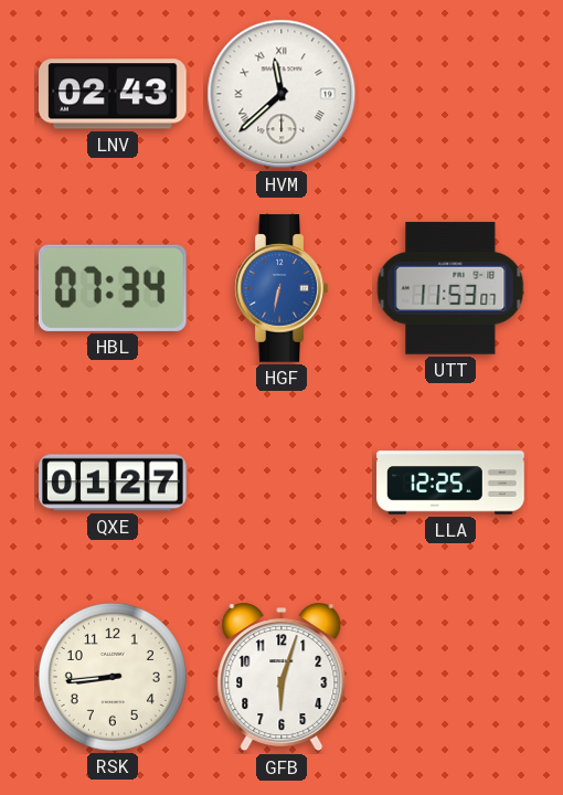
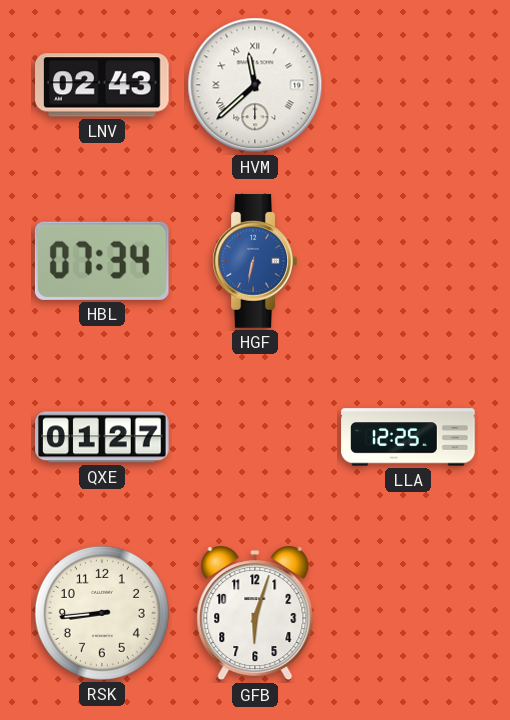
UTT: 11:53 -> none (450, 288)
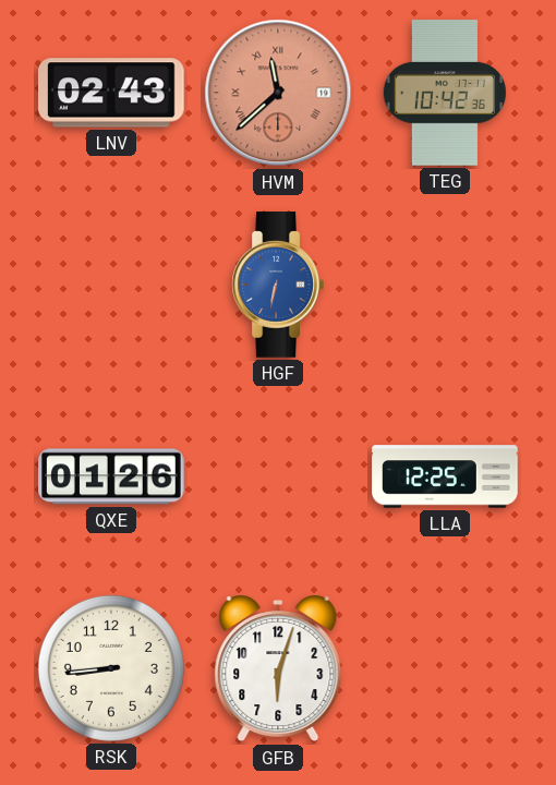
HVM dial: white -> salmon (278, 93)
TEG: none -> 10:42 (445, 93)
HBL: 07:34 -> none (102, 261)
QXE: 01:27 -> 01:26 (111, 476)
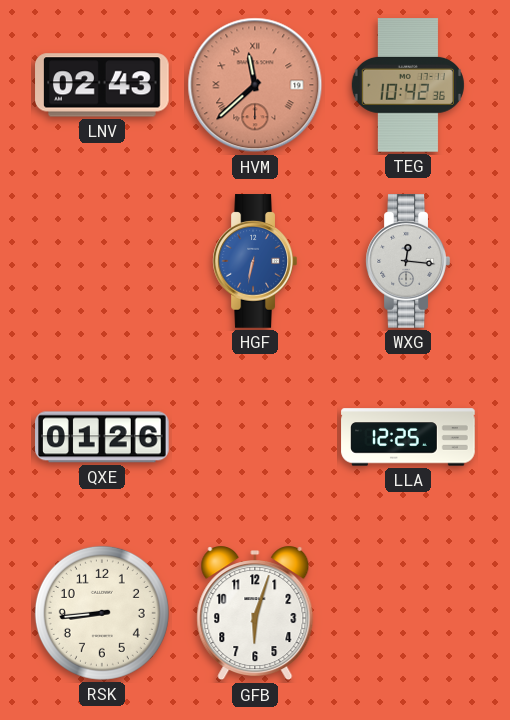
WXG: none -> 12:16 (408, 261)
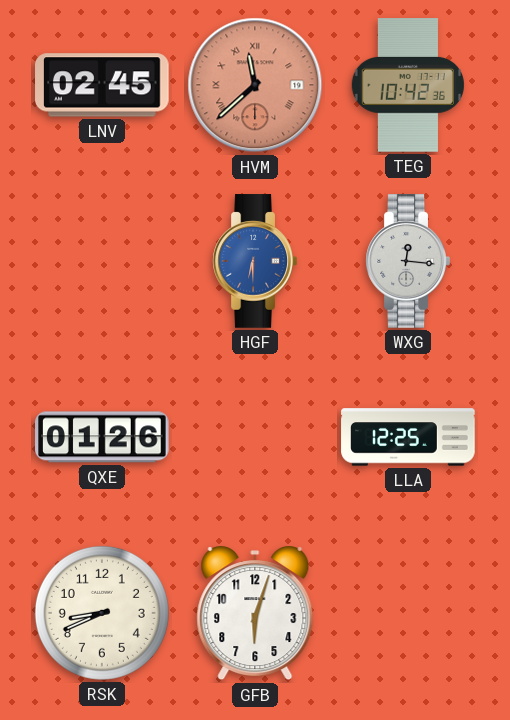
LNV: 02:43 -> 02:45 (102, 85)
HGF: 6:32 -> 6:30 (255, 261)
RSK: 8:44 -> 8:41 (102, 613)
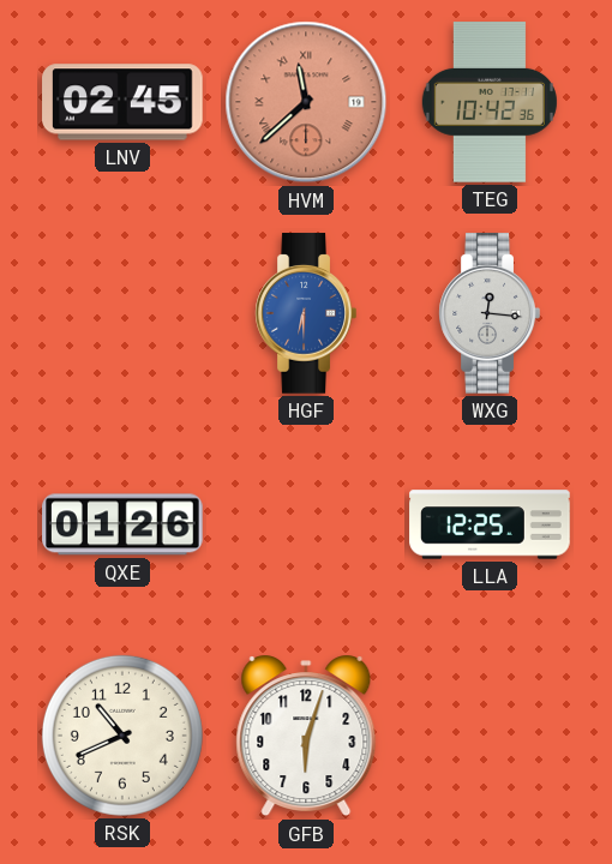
RSK: 8:41 -> 10:41 (122, 736)
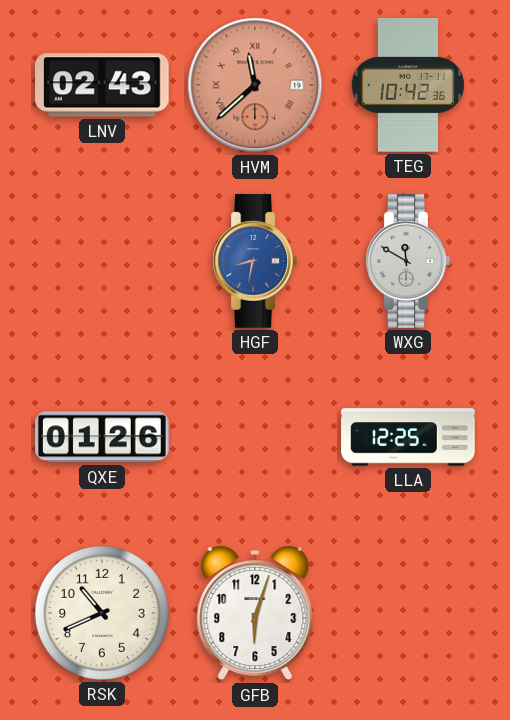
LNV: 02:45 -> 02:43 (102, 85)
HGF: 6:30 -> 8:32 (255, 261)
WXG: 12:16 -> 11:50 (408, 261)
